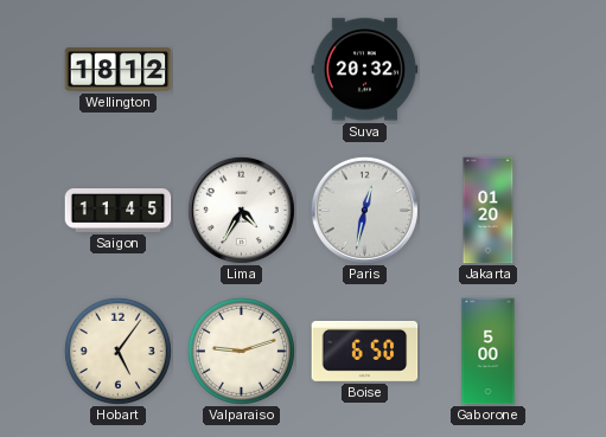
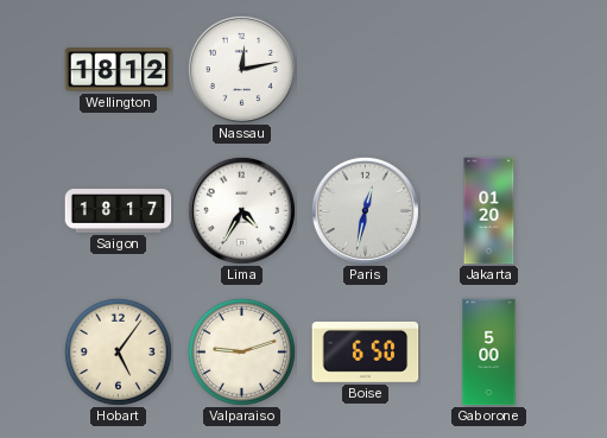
Nassau: none -> 12:13 (241, 69)
Suva: 20:32 -> none (365, 70)
Saigon: 11:45 -> 18:17 (119, 211)
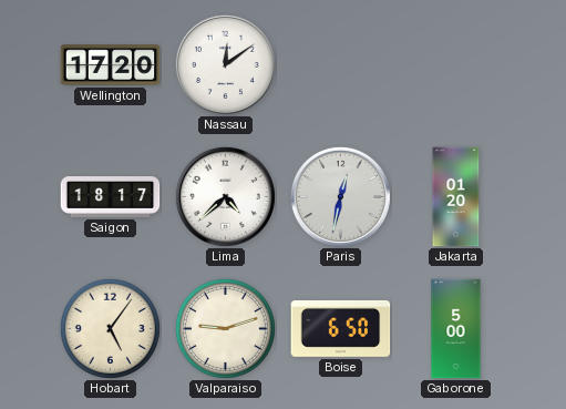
Wellington: 18:12 -> 17:20 (111, 65)
Nassau: 12:13 -> 12:09 (225, 64)
Lima: 4:35 -> 4:38 (225, 196)
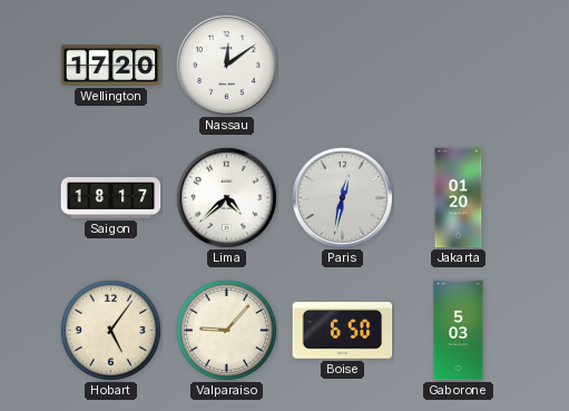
Valparaiso: 9:12 -> 9:07 (226, 330)
Gaborone: 5:00 -> 5:03 (459, 331)
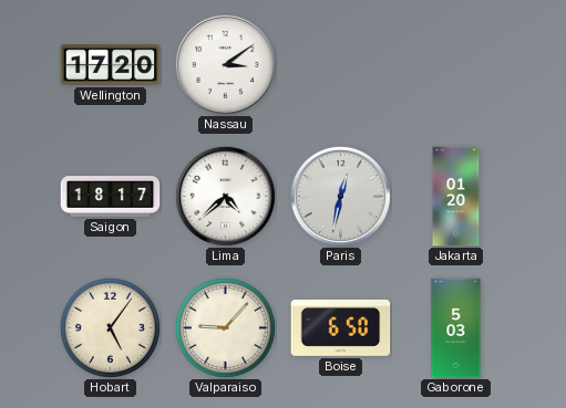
Nassau: 12:09 -> 3:09 (225, 64)
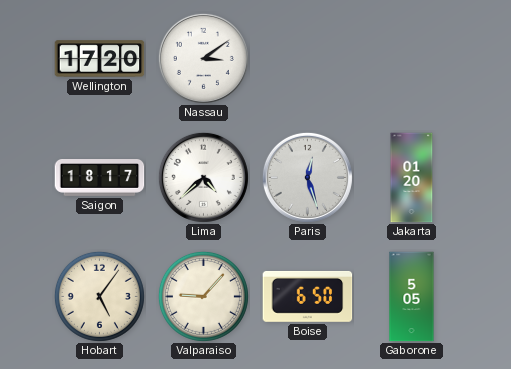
Paris: 12:32 -> 12:27 (307, 177)
Gaborone: 5:03 -> 5:05 (412, 297)
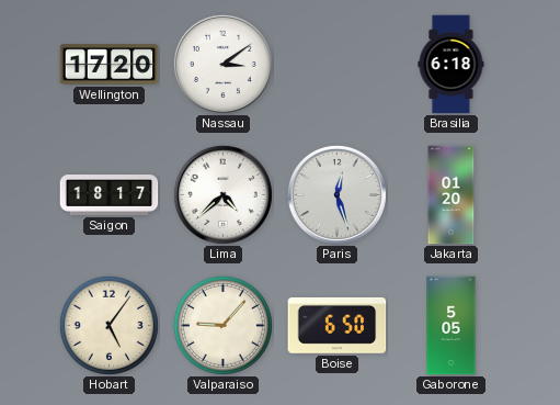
Brasilia: none -> 6:18 (452, 65)
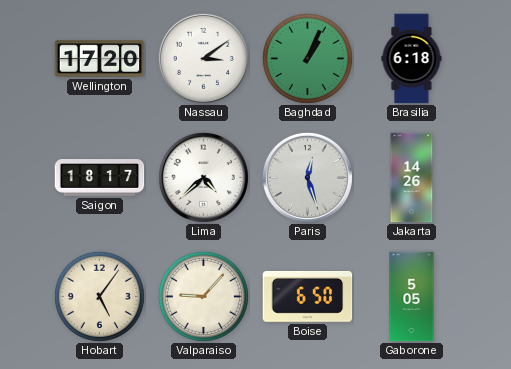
Baghdad: none -> 1:04 (307, 58)
Jakarta: 01:20 -> 14:26 (412, 178)
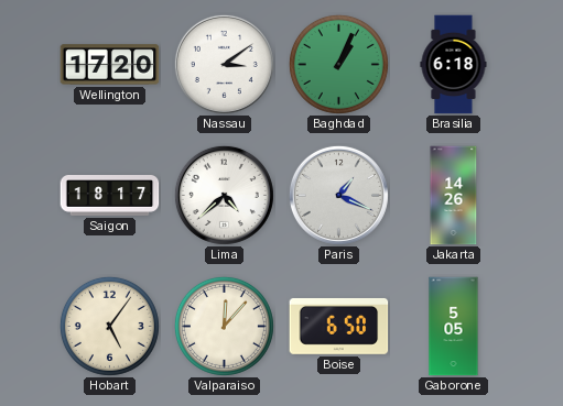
Paris: 12:27 -> 1:19 (338, 195)
Valparaiso: 9:07 -> 12:07 (224, 326)
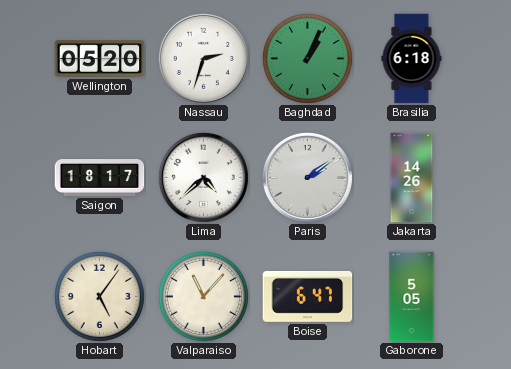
Wellington: 17:20 -> 05:20 (100, 59)
Nassau: 3:09 -> 2:33 (203, 58)
Paris: 1:19 -> 2:09 (307, 177)
Valparaiso: 12:07 -> 11:07 (203, 296)
Boise: 6:50 -> 6:47 (308, 296)
